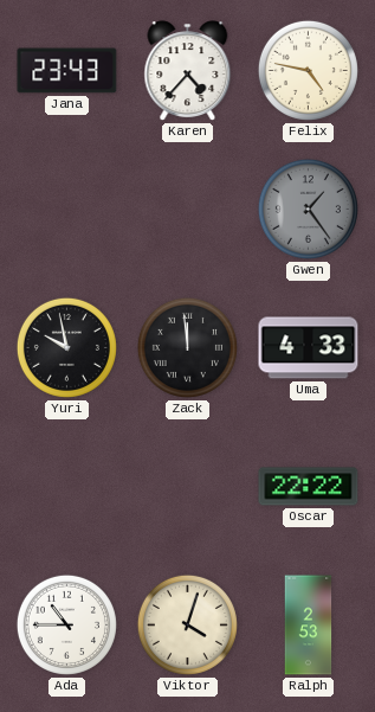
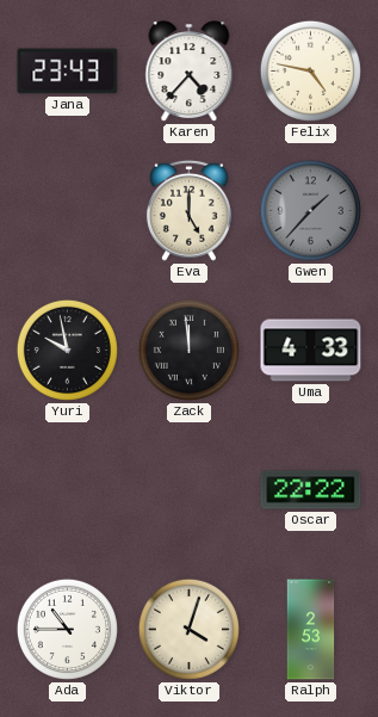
Eva: none -> 5:00 (188, 210)
Gwen: 1:24 -> 1:37 (310, 210)
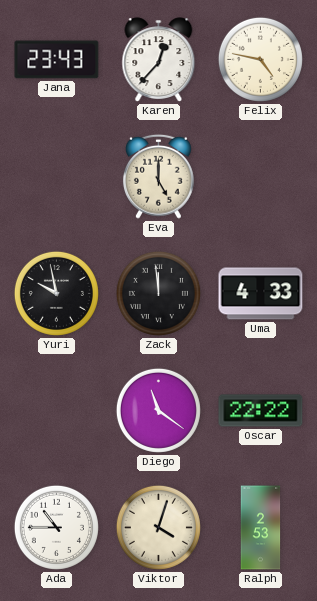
Karen: 4:37 -> 12:37 (159, 60)
Gwen: 1:37 -> none (310, 210)
Diego: none -> 11:21 (158, 410)
